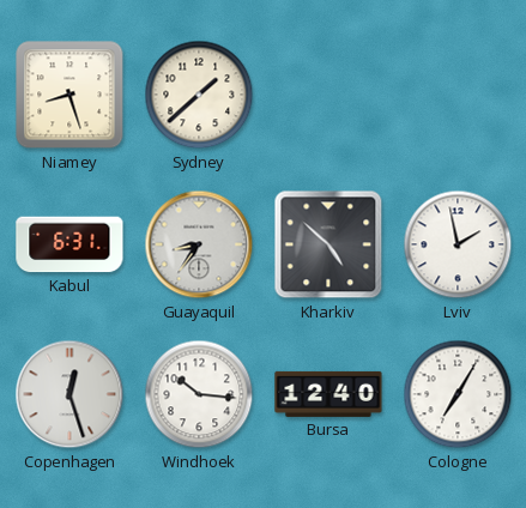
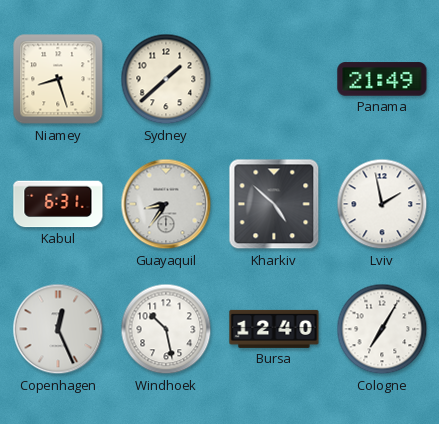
Panama: none -> 21:49 (382, 79)
Copenhagen: 12:27 -> 12:26 (58, 329)
Windhoek: 10:16 -> 10:28 (166, 329)
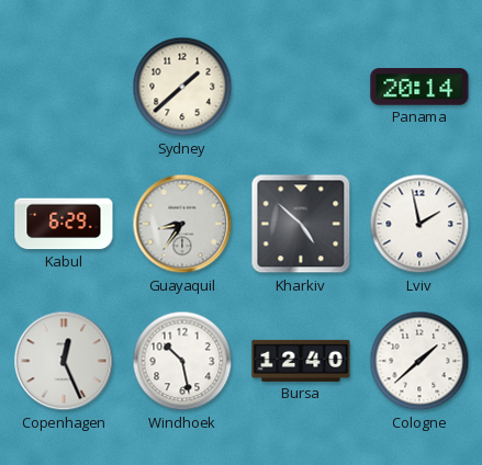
Niamey: 8:27 -> none (58, 79)
Panama: 21:49 -> 20:14 (419, 87)
Kabul: 6:31 -> 6:29 (64, 224)
Cologne: 7:05 -> 1:38 (419, 361)
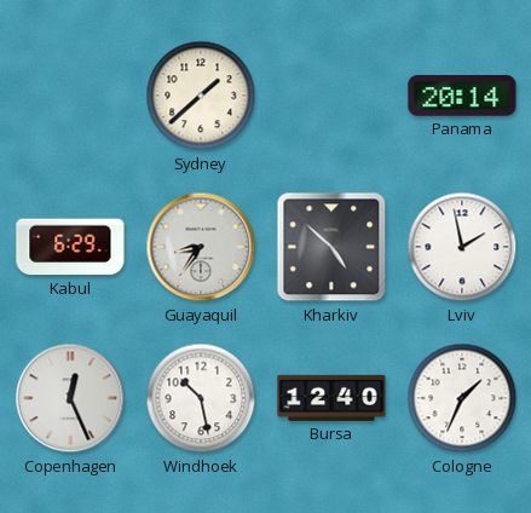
Cologne: 1:38 -> 1:34 (462, 398)
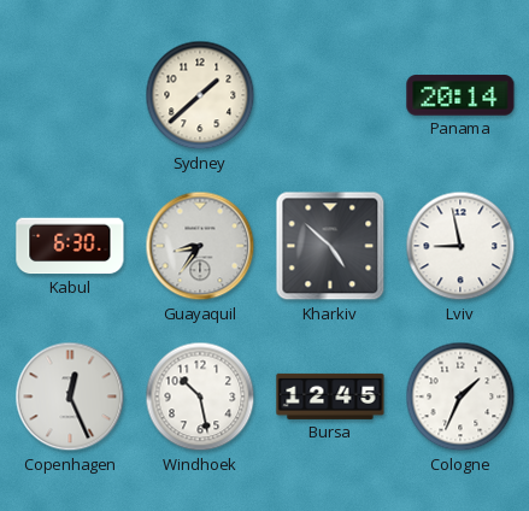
Kabul: 6:29 -> 6:30 (70, 246)
Lviv: 1:58 -> 8:58 (460, 246)
Bursa: 12:40 -> 12:45 (330, 397)
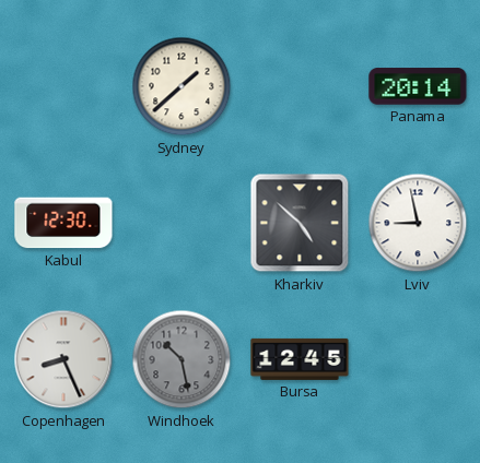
Kabul: 6:30 -> 12:30 (63, 223)
Guayaquil: 8:36 -> none (200, 246)
Copenhagen: 12:26 -> 8:26 (63, 359)
Windhoek dial: white -> grey (182, 359)
Cologne: 1:34 -> none (460, 397)
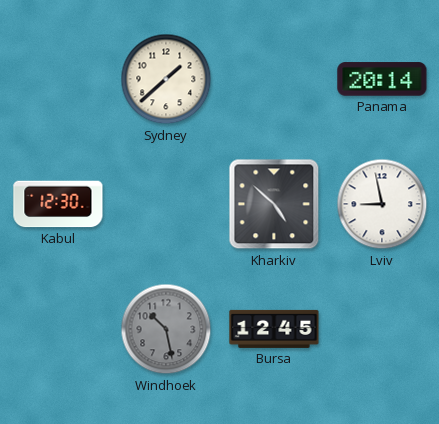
Copenhagen: 8:26 -> none (63, 359)
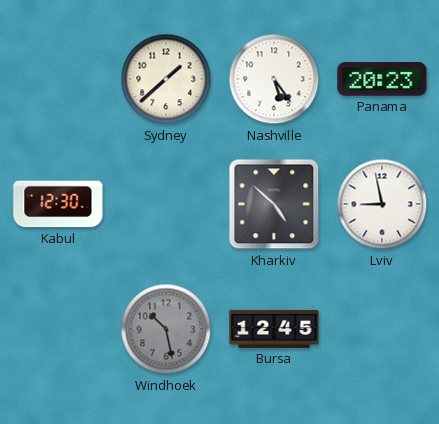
Nashville: none -> 5:24 (274, 79)
Panama: 20:14 -> 20:23 (382, 79)
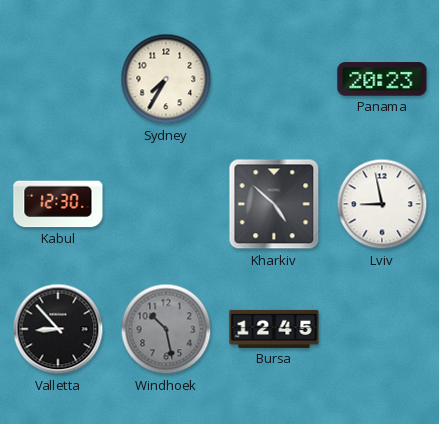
Sydney: 1:38 -> 7:35 (166, 79)
Nashville: 5:24 -> none (274, 79)
Valletta: none -> 8:53 (58, 329)
